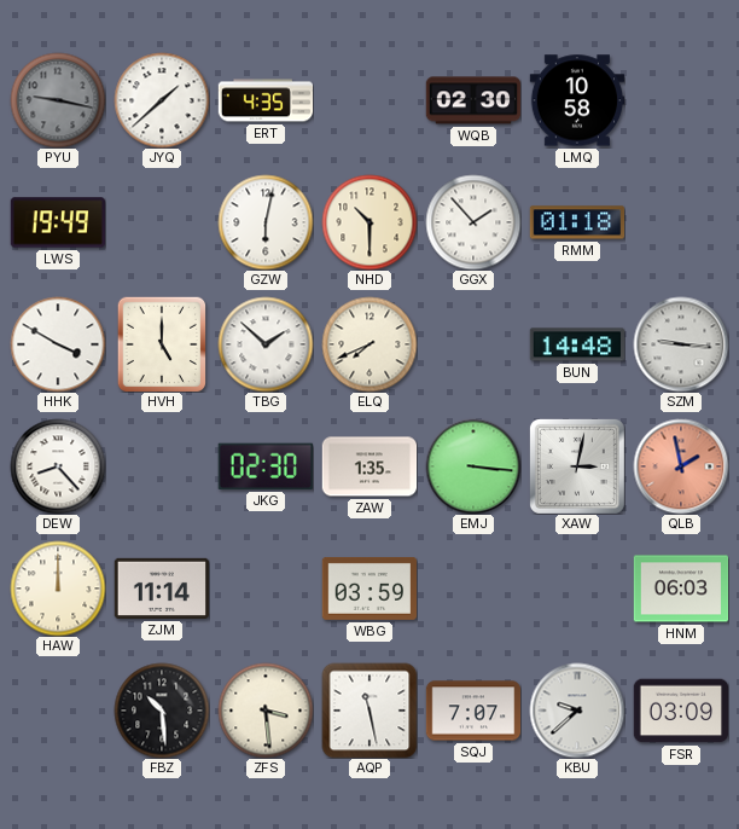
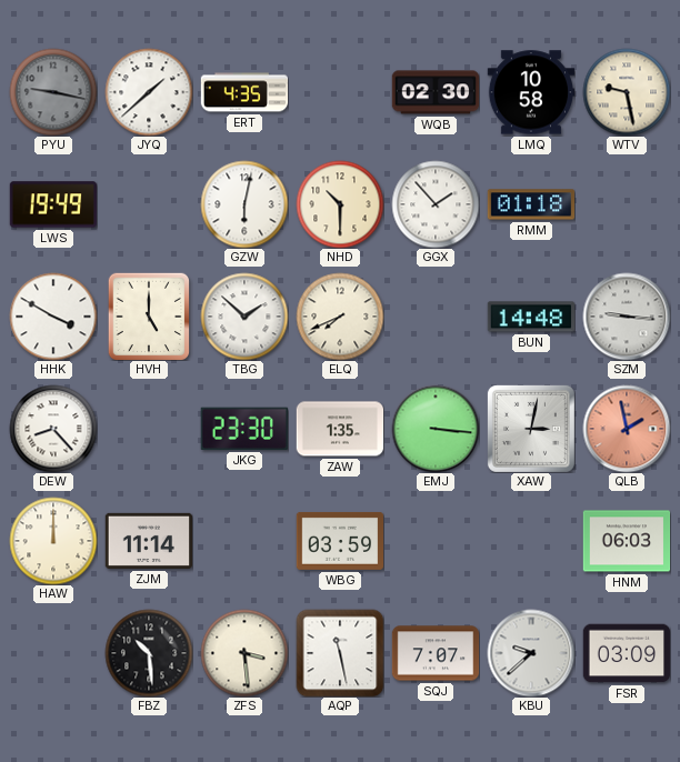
WTV: none -> 9:28 (627, 92)
JKG: 02:30 -> 23:30 (244, 429)
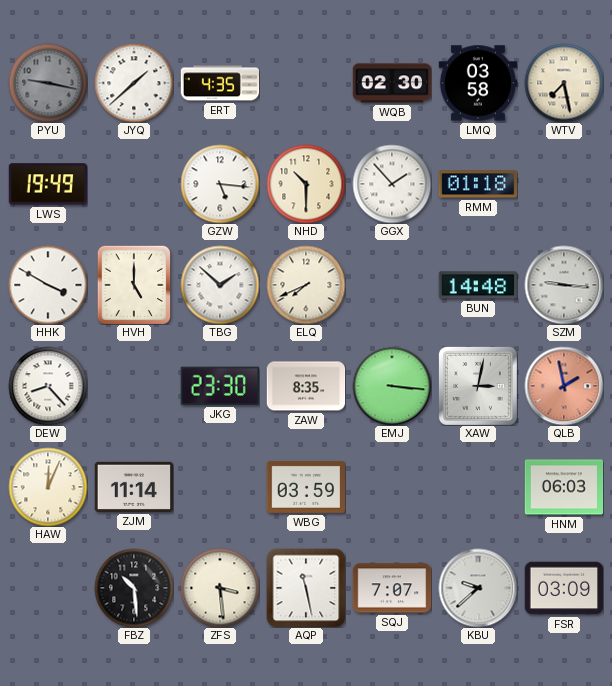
LMQ: 10:58 -> 03:58 (478, 83)
WTV: 9:28 -> 7:28 (564, 83)
GZW: 6:02 -> 5:16 (220, 184)
ZAW: 1:35 -> 8:35 (306, 386)
HAW: 12:00 -> 12:04 (48, 487)
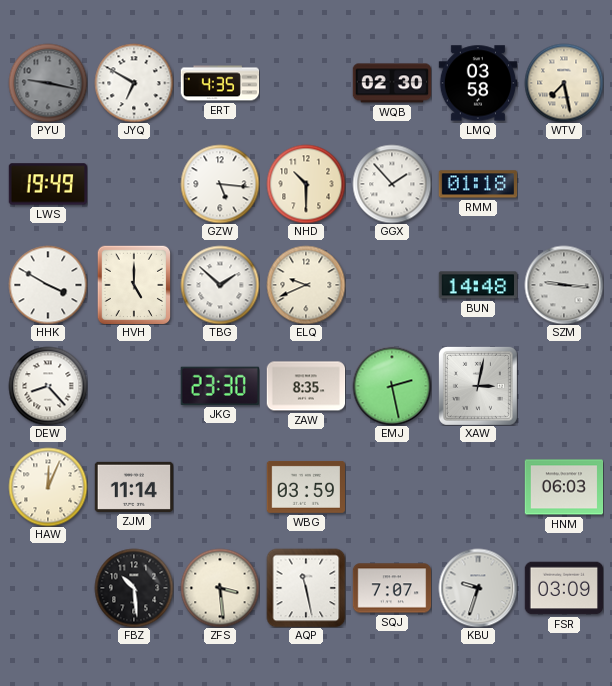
JYQ: 1:38 -> 6:50 (134, 83)
ELQ: 7:41 -> 9:41 (306, 285)
EMJ: 3:16 -> 2:28 (392, 386)
QLB: 1:58 -> none (564, 386)
KBU: 9:38 -> 9:33 (478, 588)
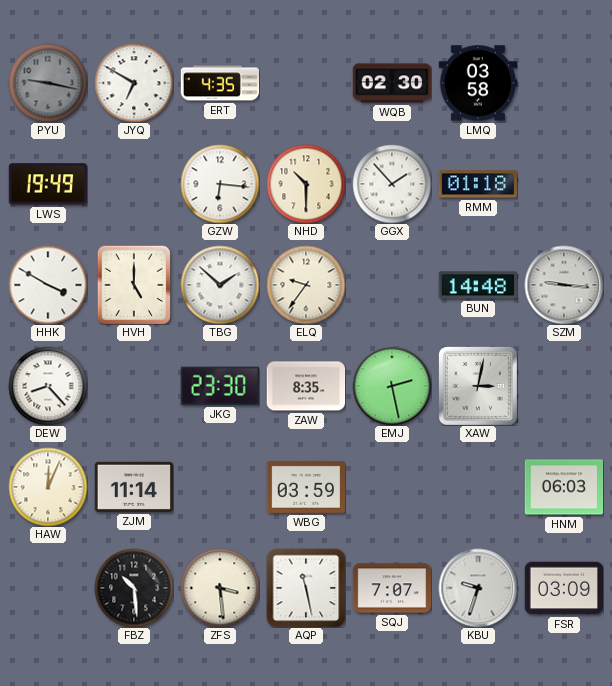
WTV: 7:28 -> none (564, 83)
GZW: 5:16 -> 6:16 (220, 184)
ELQ: 9:41 -> 9:36 (306, 285)
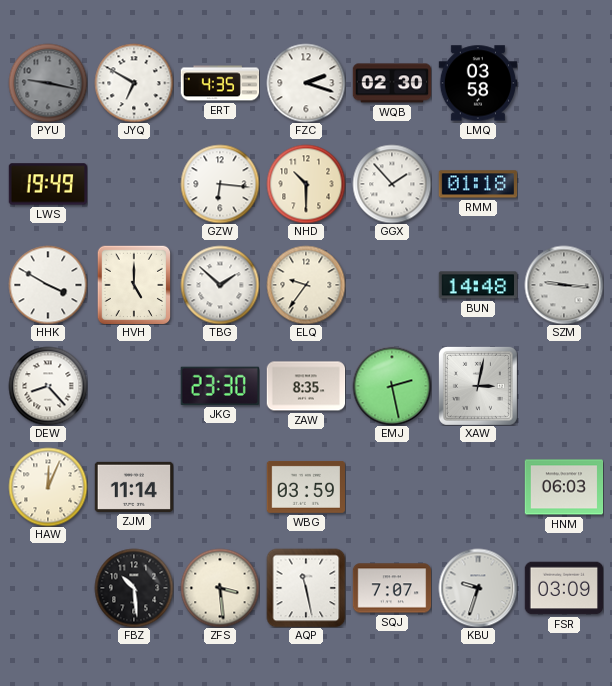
FZC: none -> 2:18 (306, 83)
